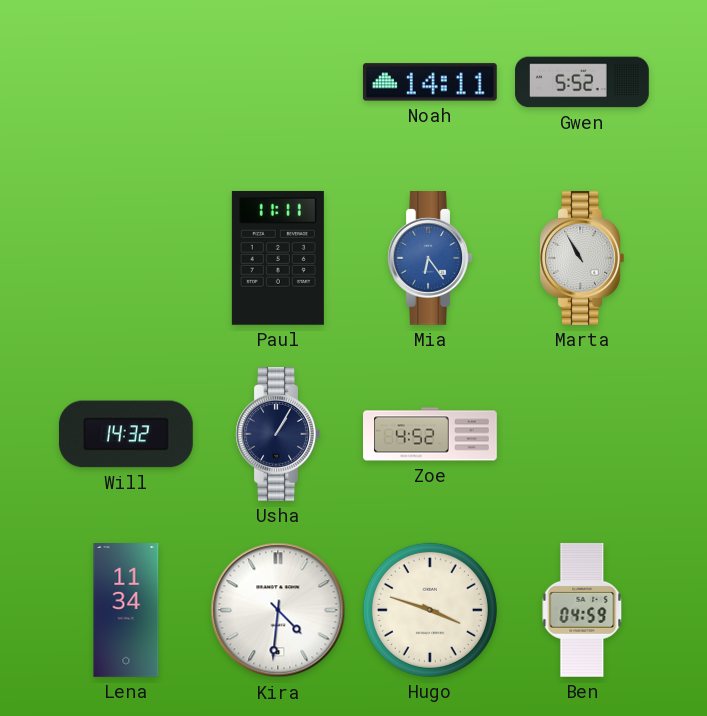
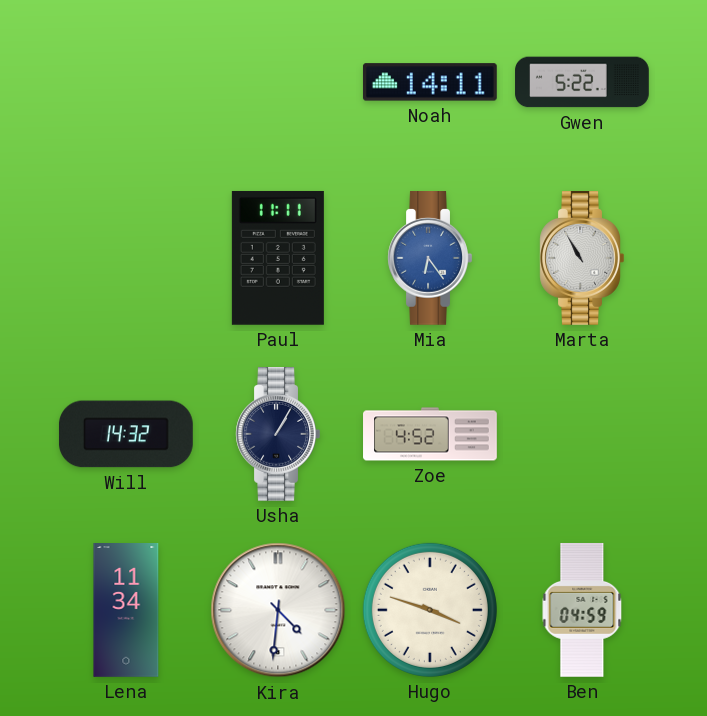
Gwen: 5:52 -> 5:22 (582, 82)
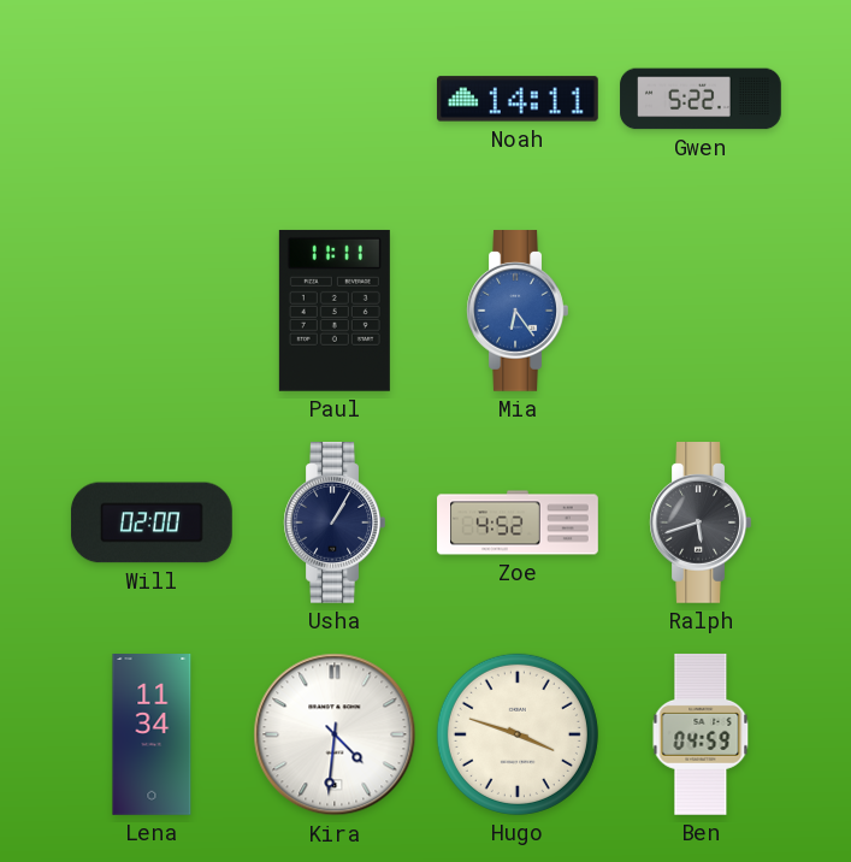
Marta: 10:55 -> none (582, 259)
Will: 14:32 -> 02:00 (152, 522)
Ralph: none -> 5:42 (701, 524)
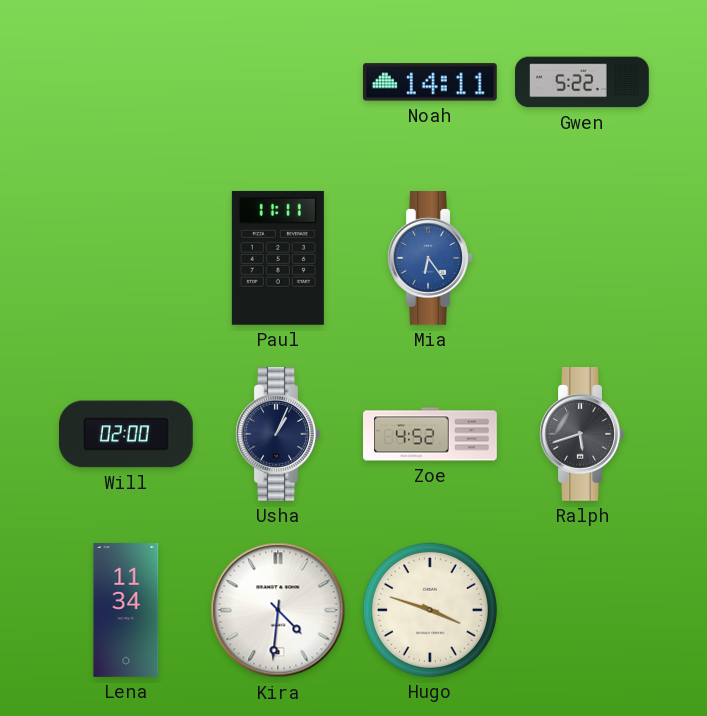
Usha: 1:05 -> 1:04 (278, 435)
Ben: 04:59 -> none (701, 734)
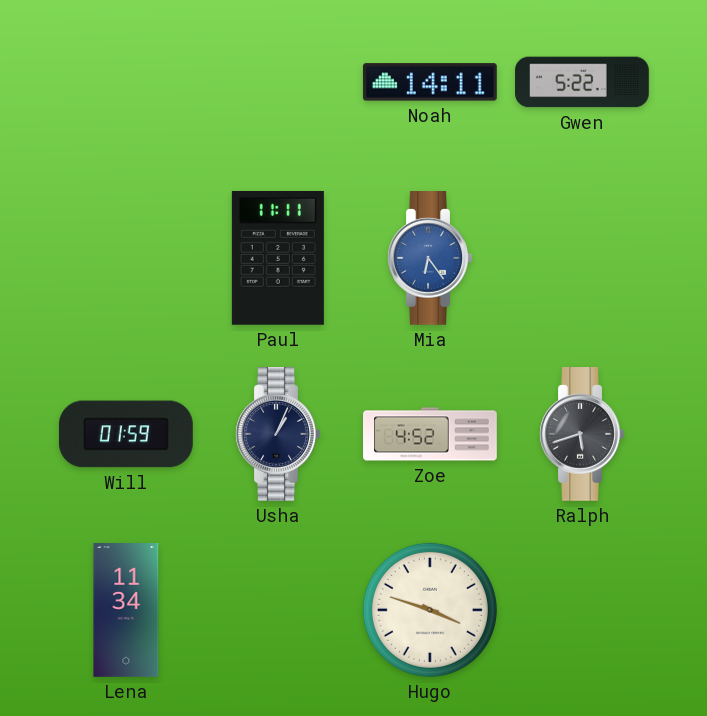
Will: 02:00 -> 01:59 (126, 434)
Kira: 4:31 -> none (278, 610)
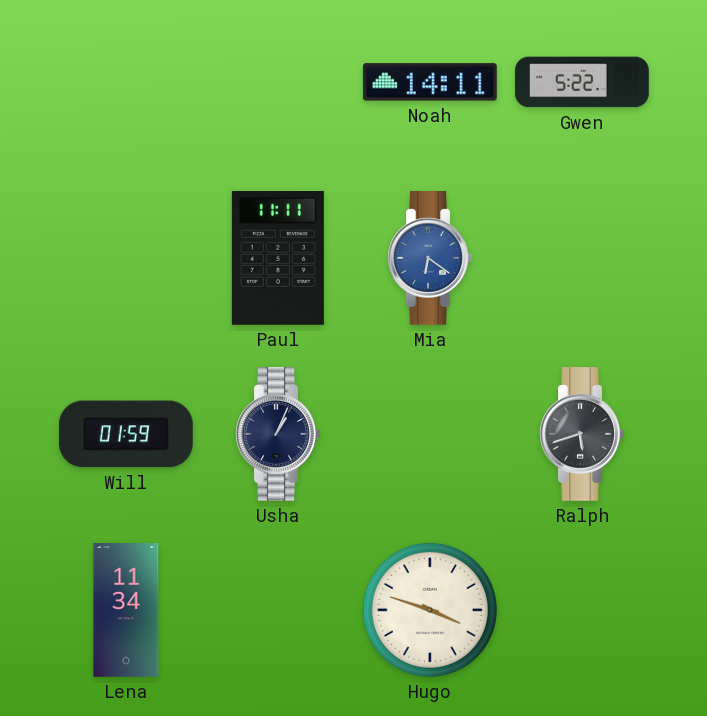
Mia: 6:24 -> 6:21 (430, 259)
Zoe: 4:52 -> none (430, 434)
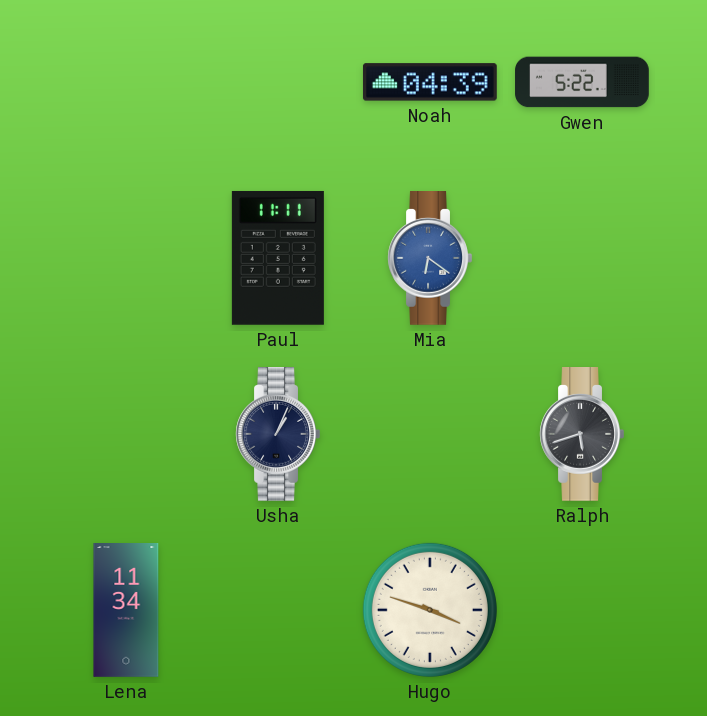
Noah: 14:11 -> 04:39 (430, 82)
Will: 01:59 -> none (126, 434)
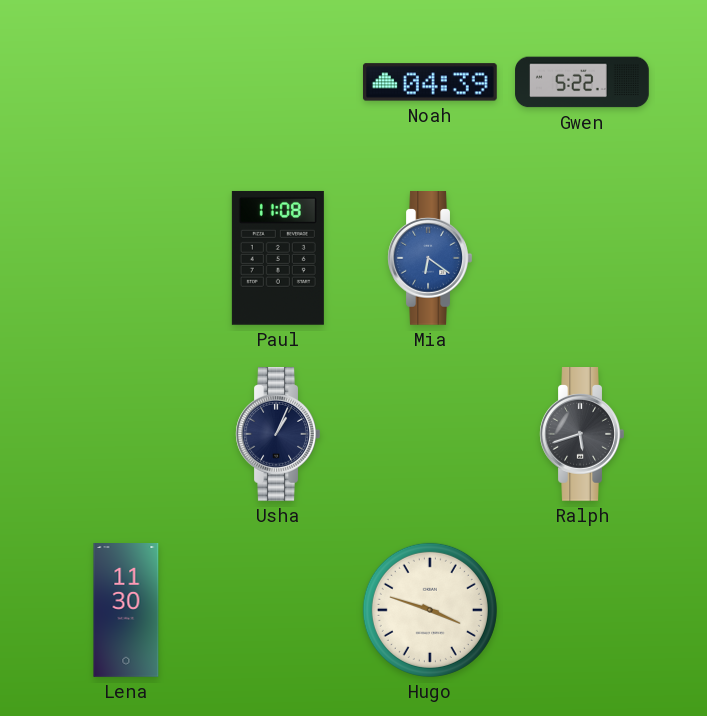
Paul: 11:11 -> 11:08 (278, 258)
Lena: 11:34 -> 11:30 (126, 611)
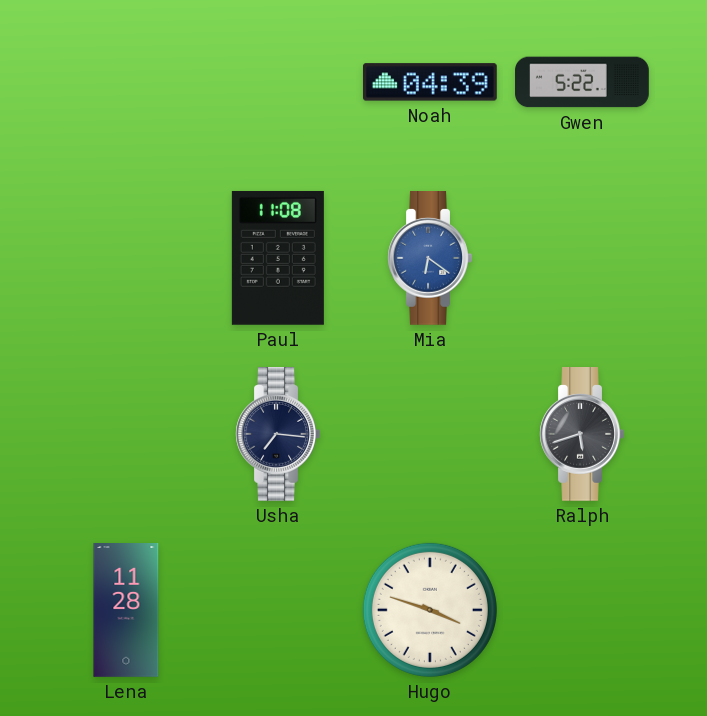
Usha: 1:04 -> 7:16 (278, 435)
Lena: 11:30 -> 11:28 (126, 611)
